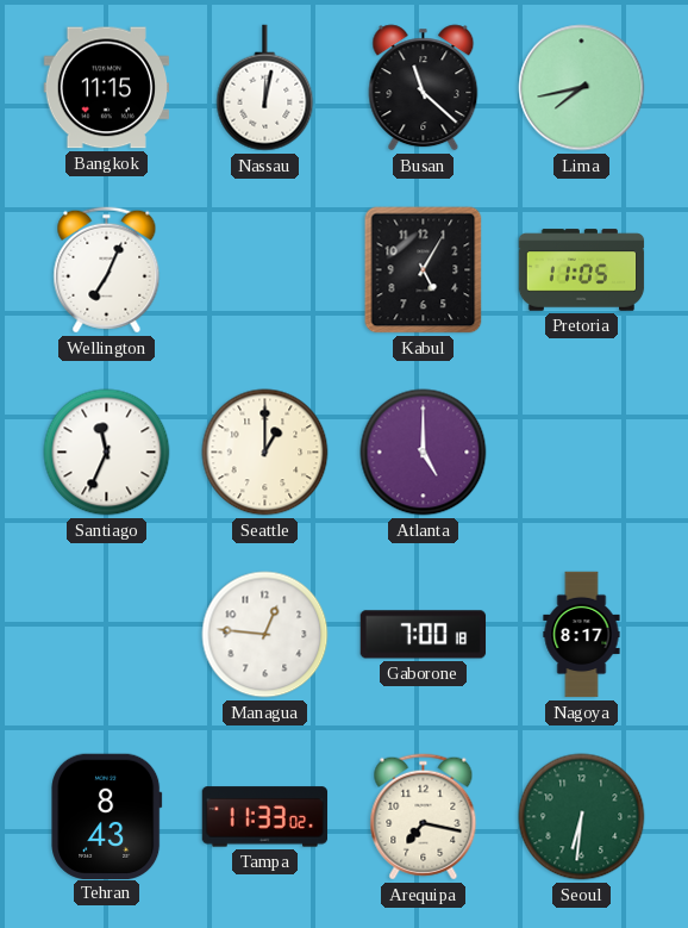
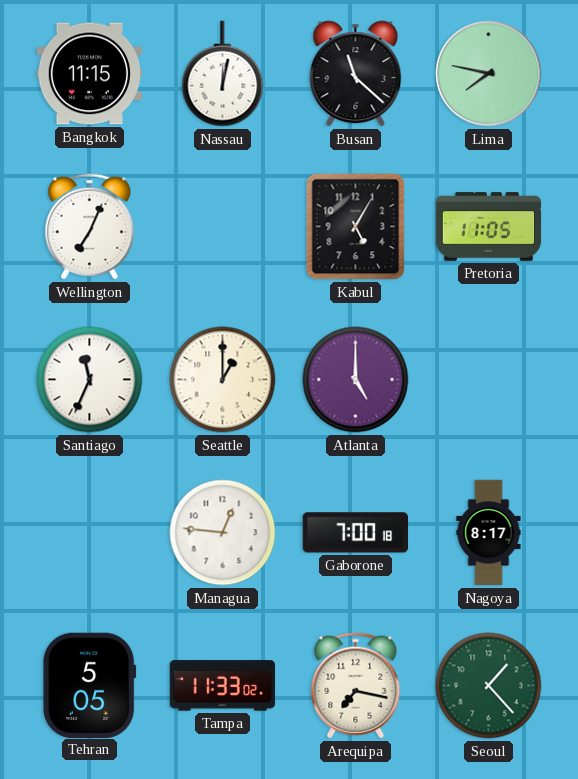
Lima: 7:43 -> 7:47 (489, 74)
Tehran: 8:43 -> 5:05 (90, 685)
Seoul: 6:31 -> 1:23 (489, 686)
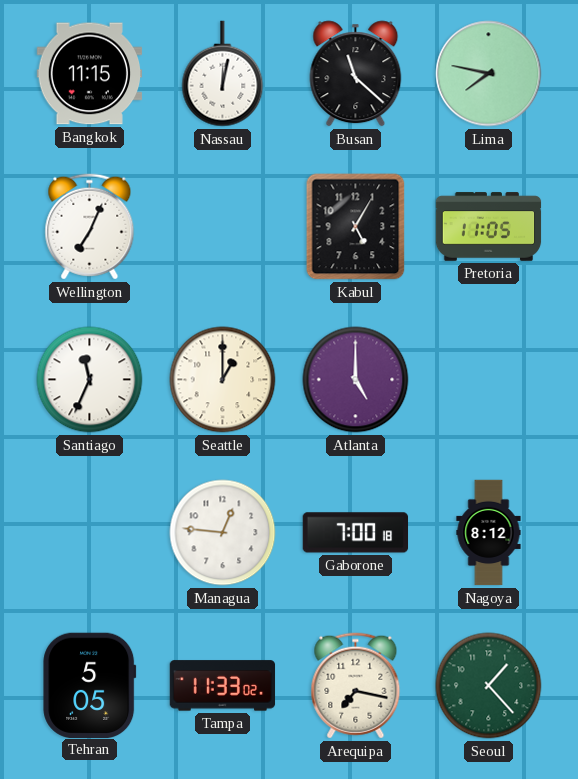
Nagoya: 8:17 -> 8:12 (489, 533)
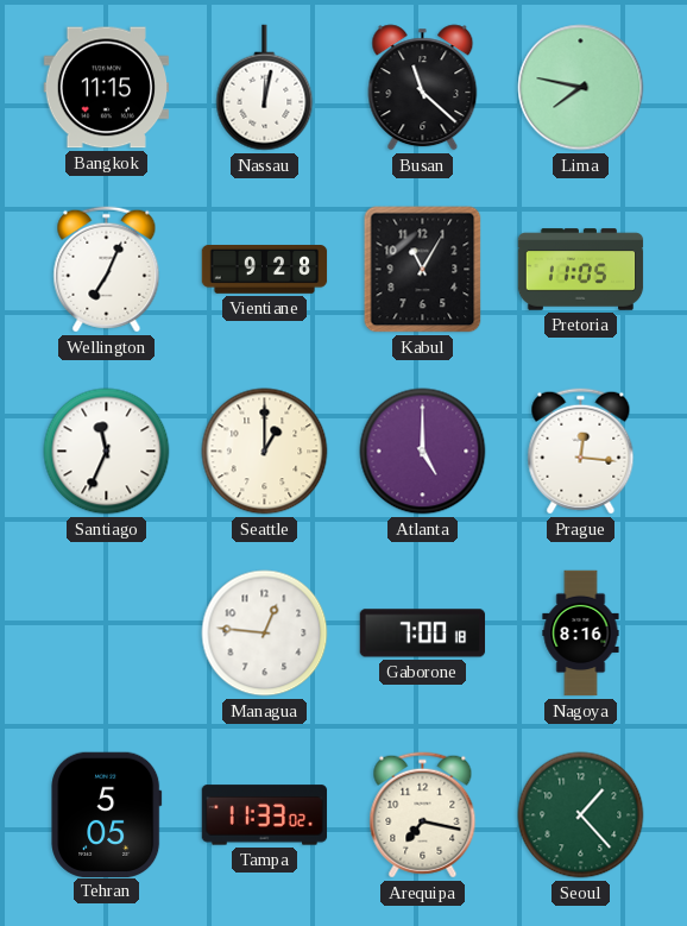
Vientiane: none -> 9:28 (265, 270)
Kabul: 5:05 -> 11:05 (423, 270)
Prague: none -> 12:16 (581, 452)
Nagoya: 8:12 -> 8:16 (581, 634)
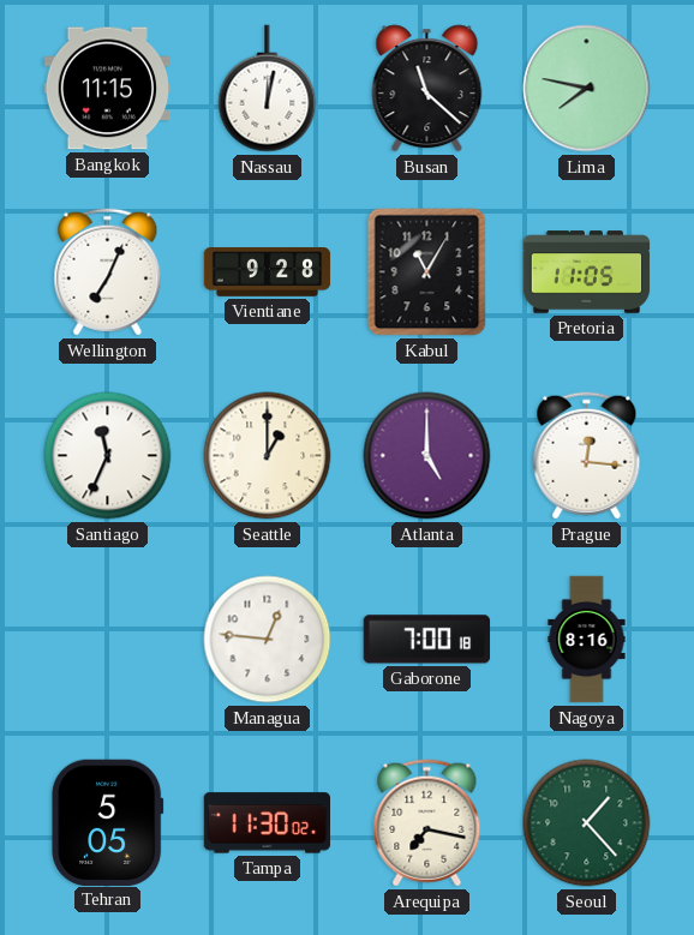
Tampa: 11:33 -> 11:30 (268, 823)
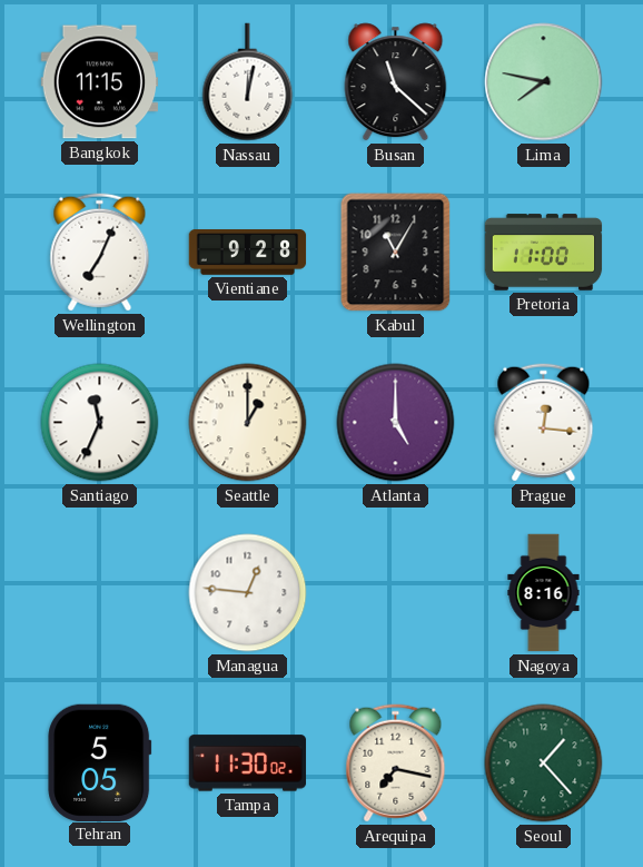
Pretoria: 11:05 -> 11:00 (544, 253)
Gaborone: 7:00 -> none (427, 640)
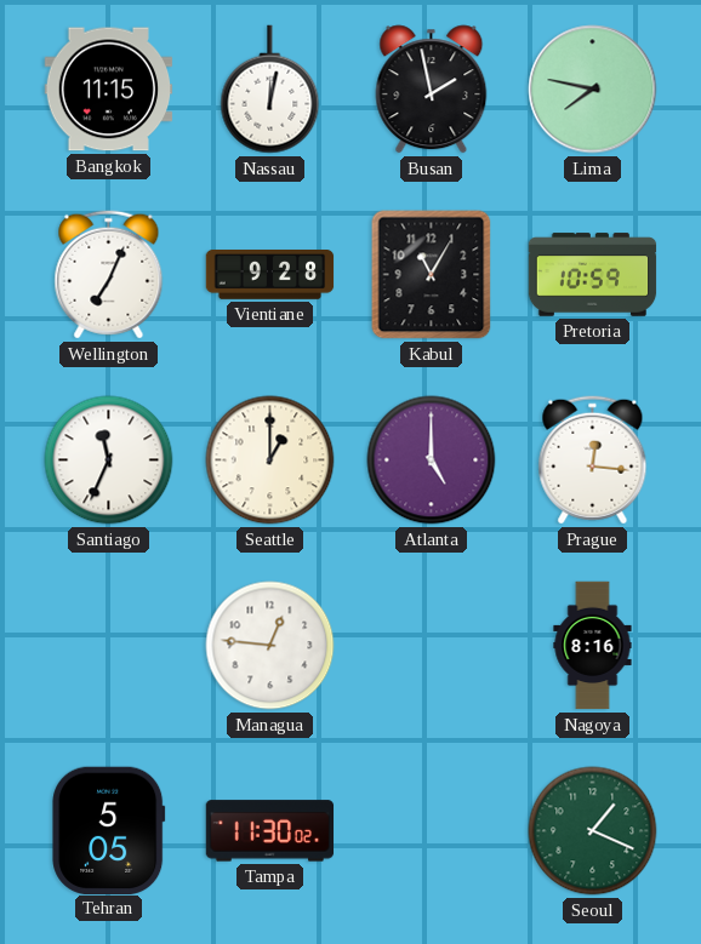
Busan: 11:22 -> 1:58 (432, 90)
Pretoria: 11:00 -> 10:59 (593, 275)
Arequipa: 7:17 -> none (396, 763)
Seoul: 1:23 -> 1:19 (593, 831)
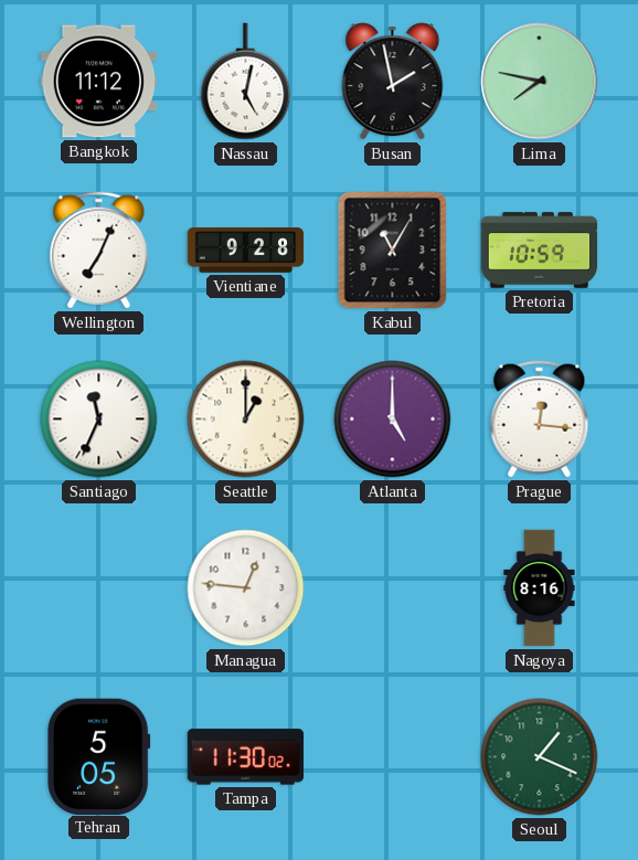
Bangkok: 11:15 -> 11:12 (99, 82)
Nassau: 12:02 -> 5:02 (246, 82)
